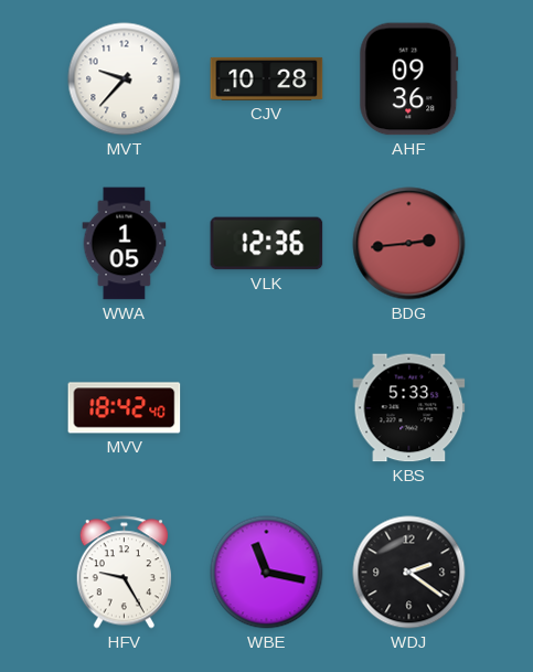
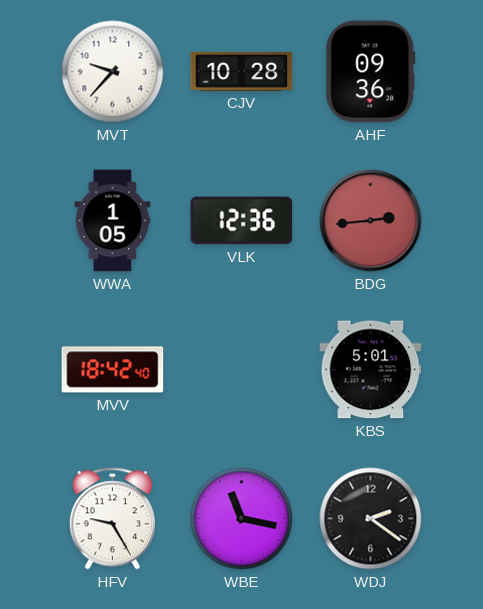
KBS: 5:33 -> 5:01 (371, 370)
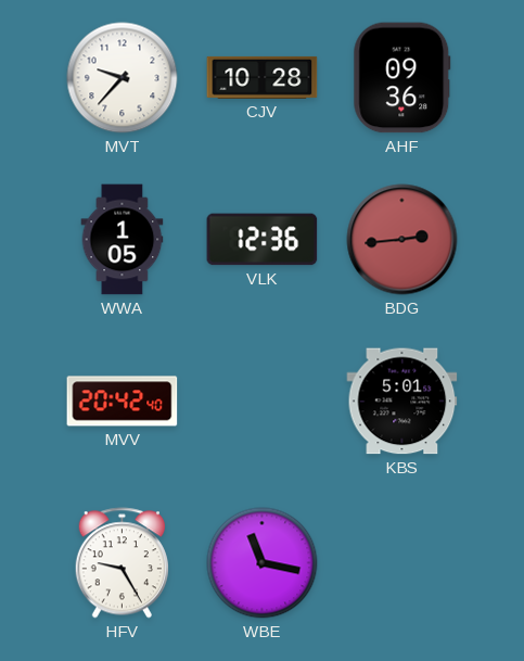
MVV: 18:42 -> 20:42 (123, 402)
WDJ: 2:21 -> none (371, 519)
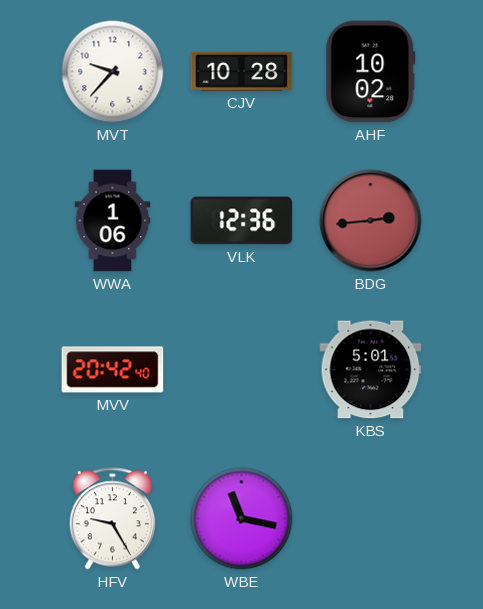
AHF: 09:36 -> 10:02 (371, 72)
WWA: 1:05 -> 1:06 (113, 221)
